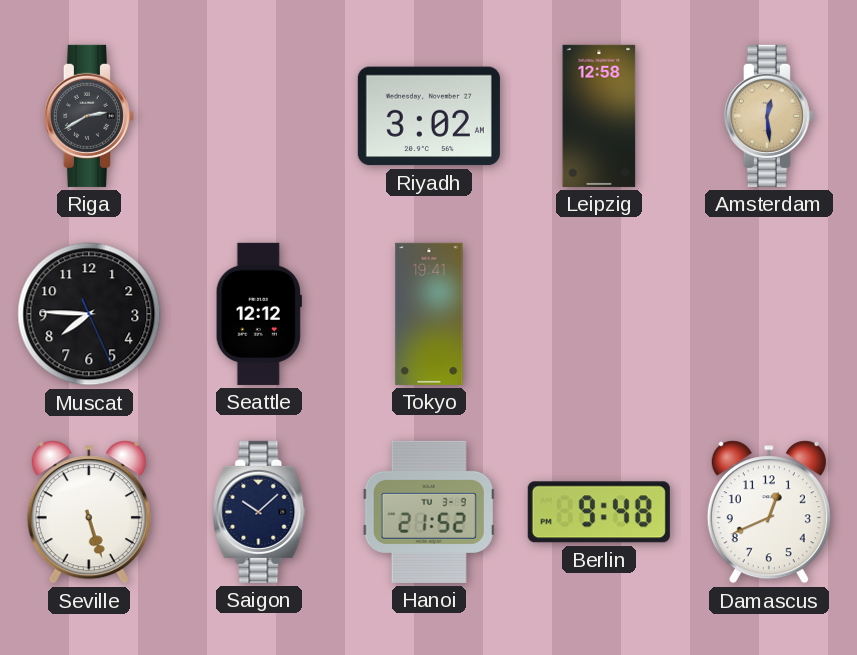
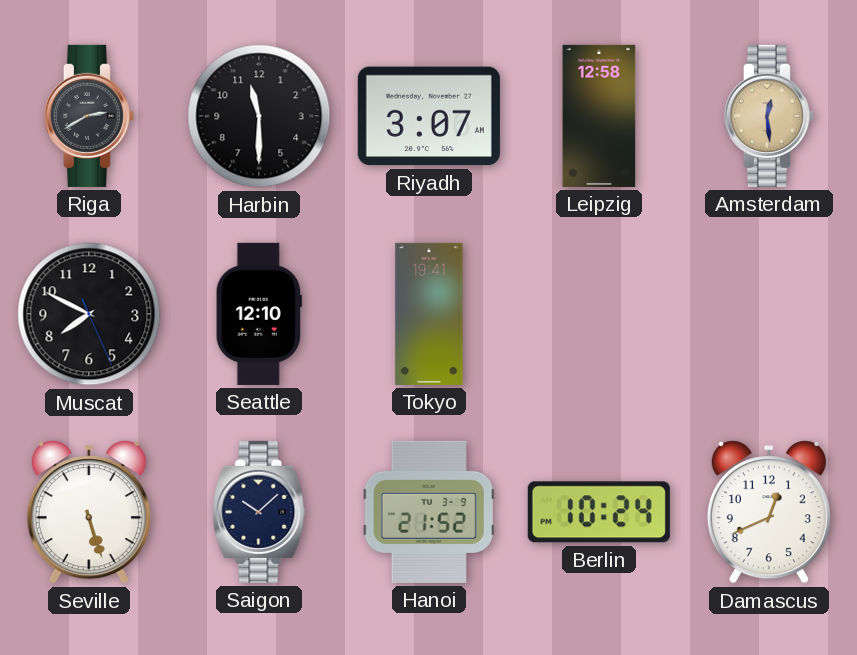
Harbin: none -> 11:30 (259, 116)
Riyadh: 3:02 -> 3:07 (429, 116)
Muscat: 7:45 -> 7:49 (89, 314)
Seattle: 12:12 -> 12:10 (259, 314)
Berlin: 9:48 -> 10:24 (599, 512)
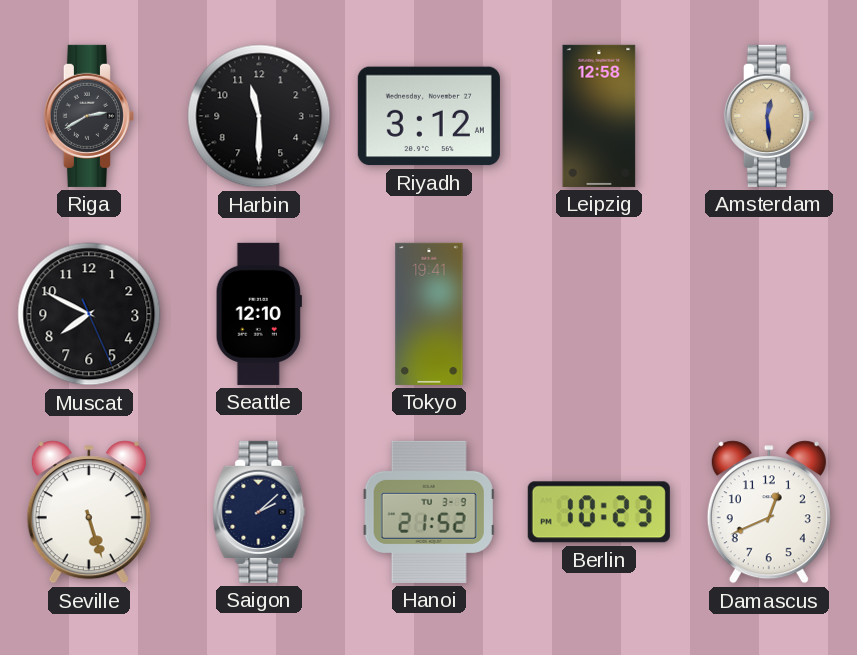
Riyadh: 3:07 -> 3:12 (429, 116)
Saigon: 10:08 -> 2:08 (259, 512)
Berlin: 10:24 -> 10:23 (599, 512)
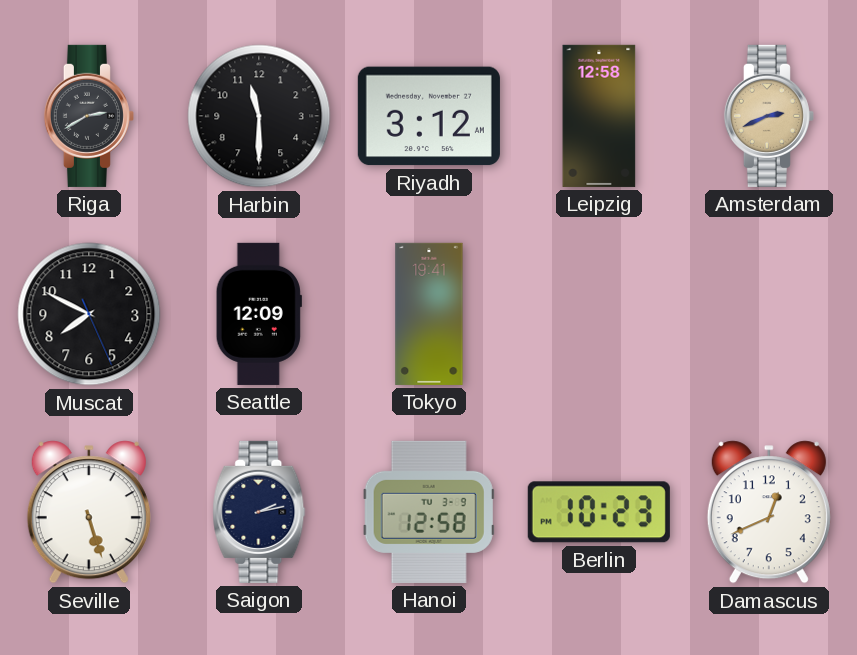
Amsterdam: 12:29 -> 2:41 (769, 116)
Seattle: 12:10 -> 12:09 (259, 314)
Saigon: 2:08 -> 2:13 (259, 512)
Hanoi: 21:52 -> 12:58 (429, 512)
